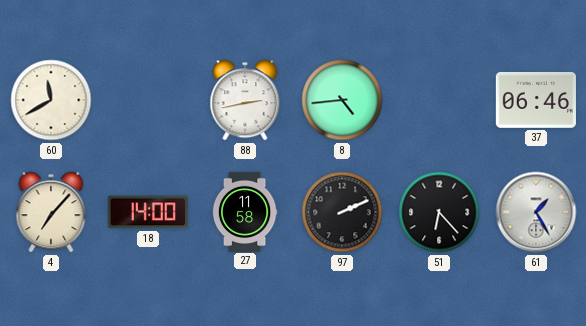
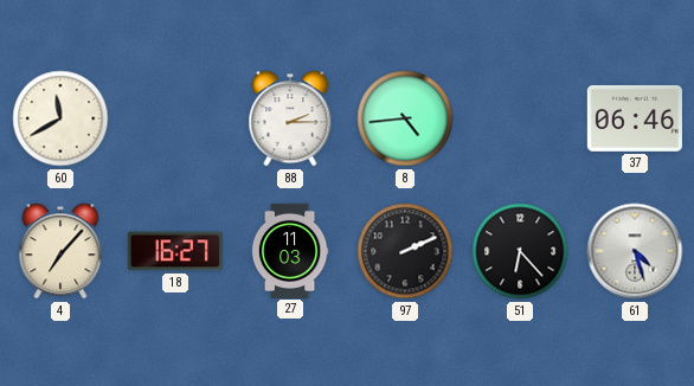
88: 2:43 -> 2:15 (290, 118)
18: 14:00 -> 16:27 (175, 251)
27: 11:58 -> 11:03 (290, 250)
61: 1:25 -> 4:27 (635, 251)
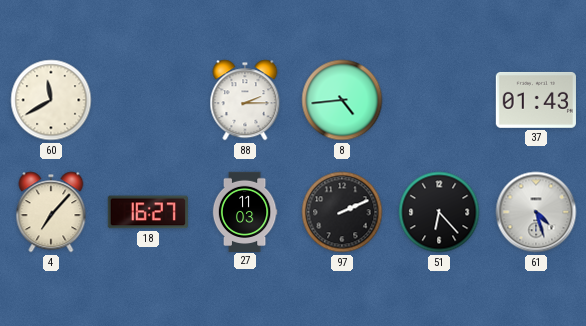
37: 06:46 -> 01:43 (536, 100)
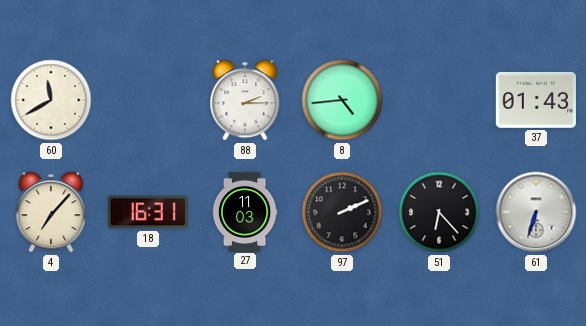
18: 16:27 -> 16:31 (148, 212)
61: 4:27 -> 6:33 (536, 212)
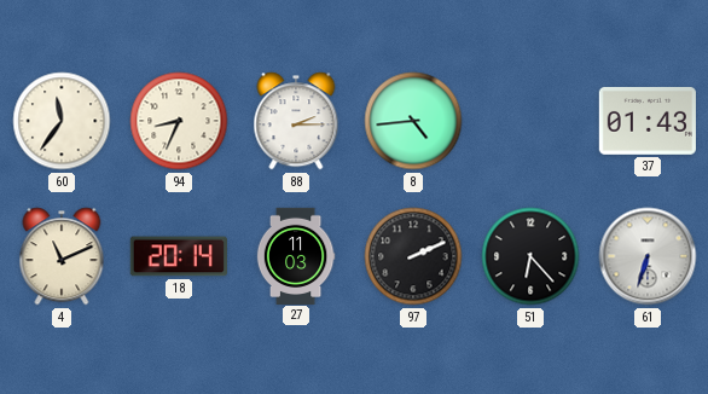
60: 11:40 -> 11:36 (62, 121)
94: none -> 8:34 (179, 121)
4: 7:07 -> 11:11 (62, 256)
18: 16:31 -> 20:14 (179, 256)
